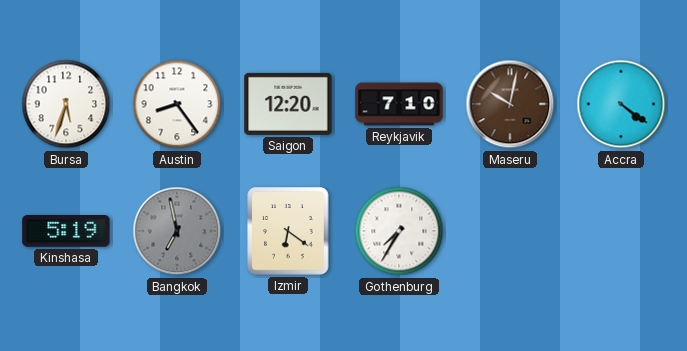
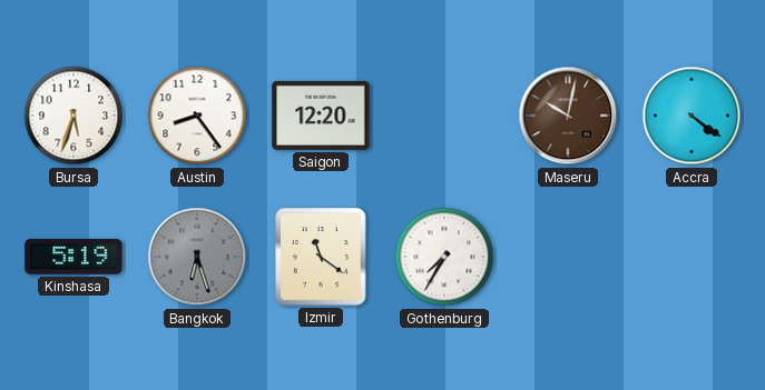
Reykjavik: 7:10 -> none (399, 104)
Bangkok: 6:58 -> 6:27 (197, 257)
Izmir: 6:21 -> 11:21 (321, 257)
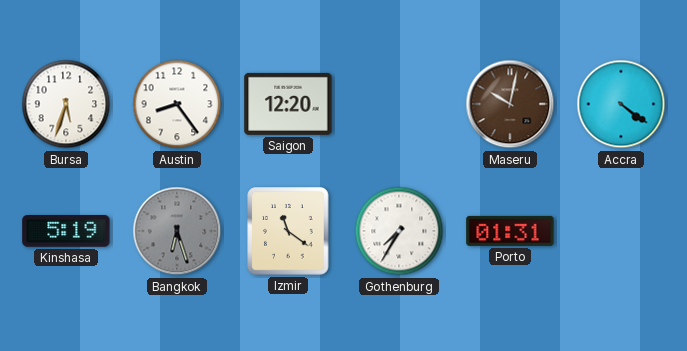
Porto: none -> 01:31 (510, 231)
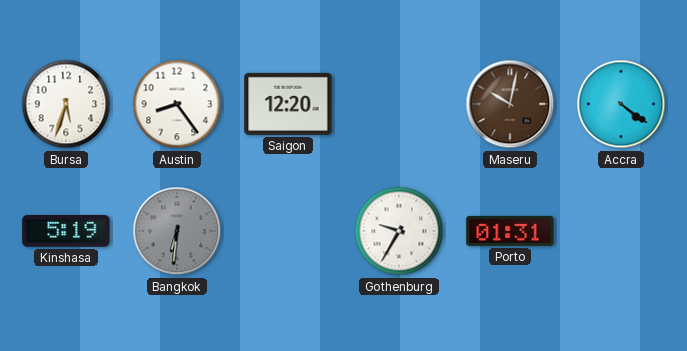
Bangkok: 6:27 -> 6:31 (177, 231)
Izmir: 11:21 -> none (288, 231)
Gothenburg: 7:35 -> 9:35 (399, 231)
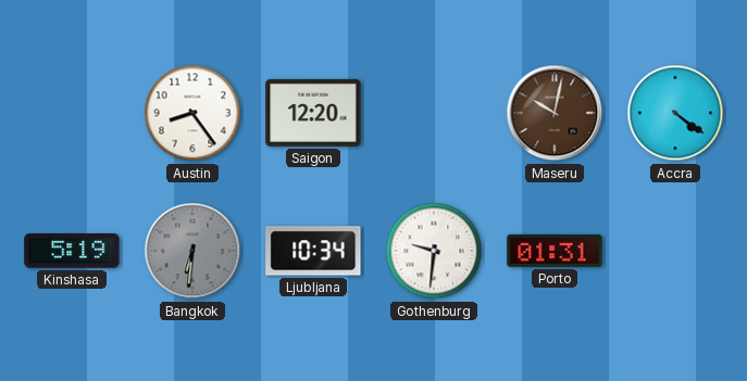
Bursa: 5:33 -> none (66, 104)
Ljubljana: none -> 10:34 (313, 251)
Gothenburg: 9:35 -> 9:31 (434, 251)
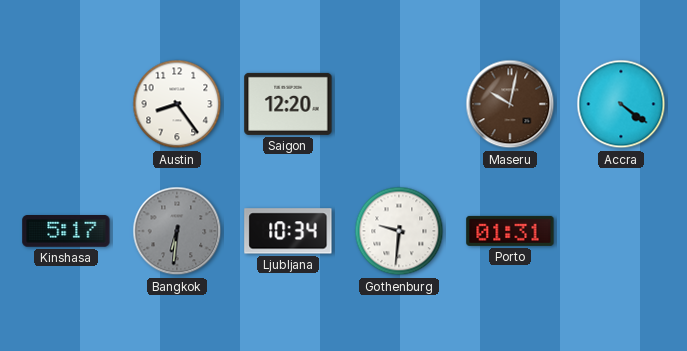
Kinshasa: 5:19 -> 5:17 (66, 232)
